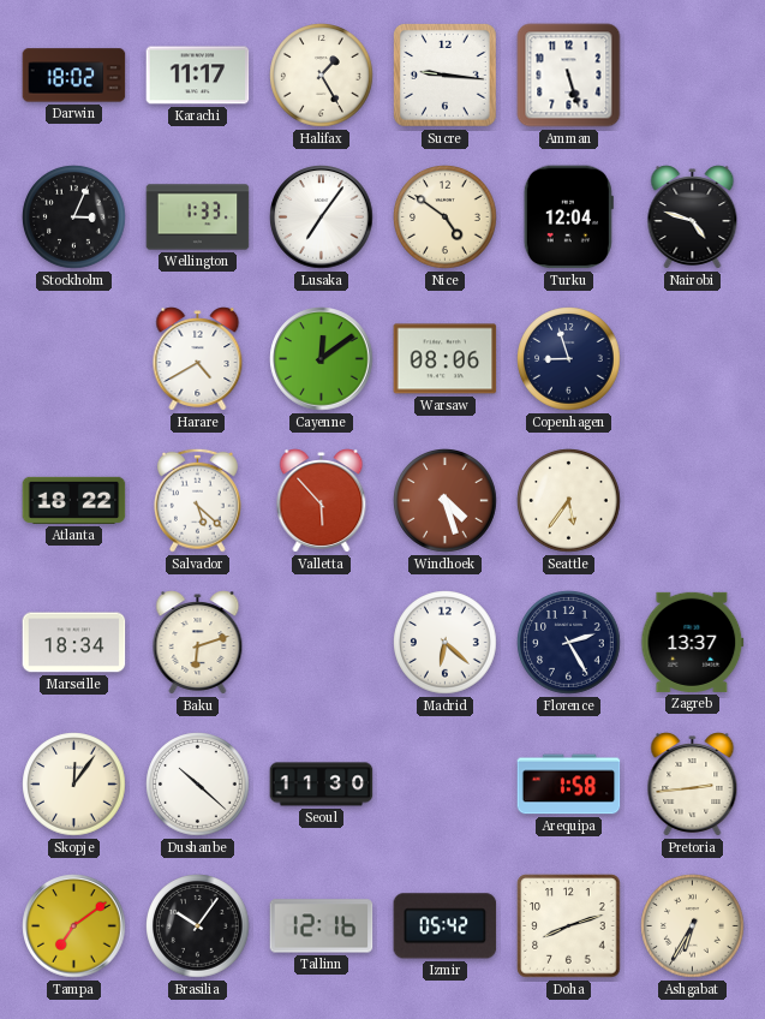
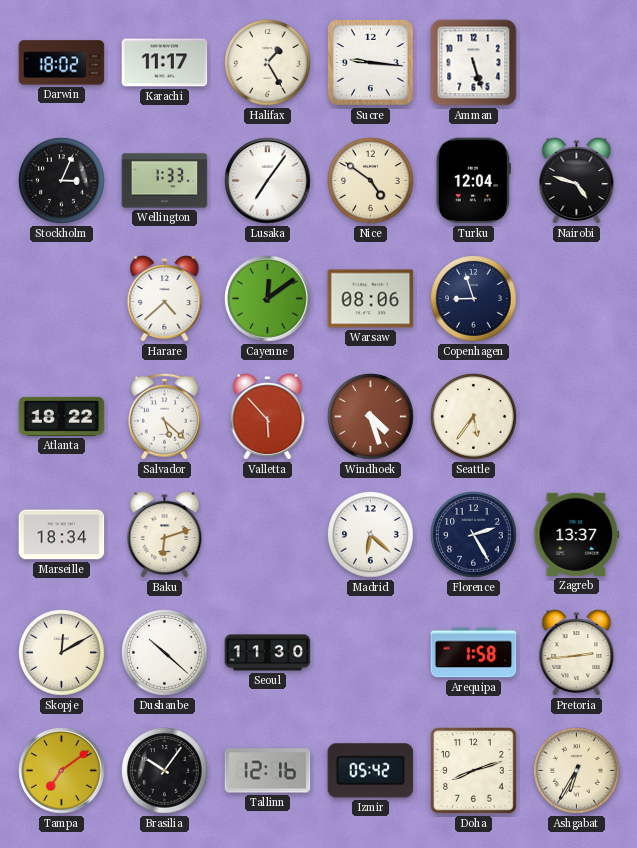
Harare: 4:40 -> 4:38 (165, 299)
Skopje: 12:06 -> 12:10 (62, 653)
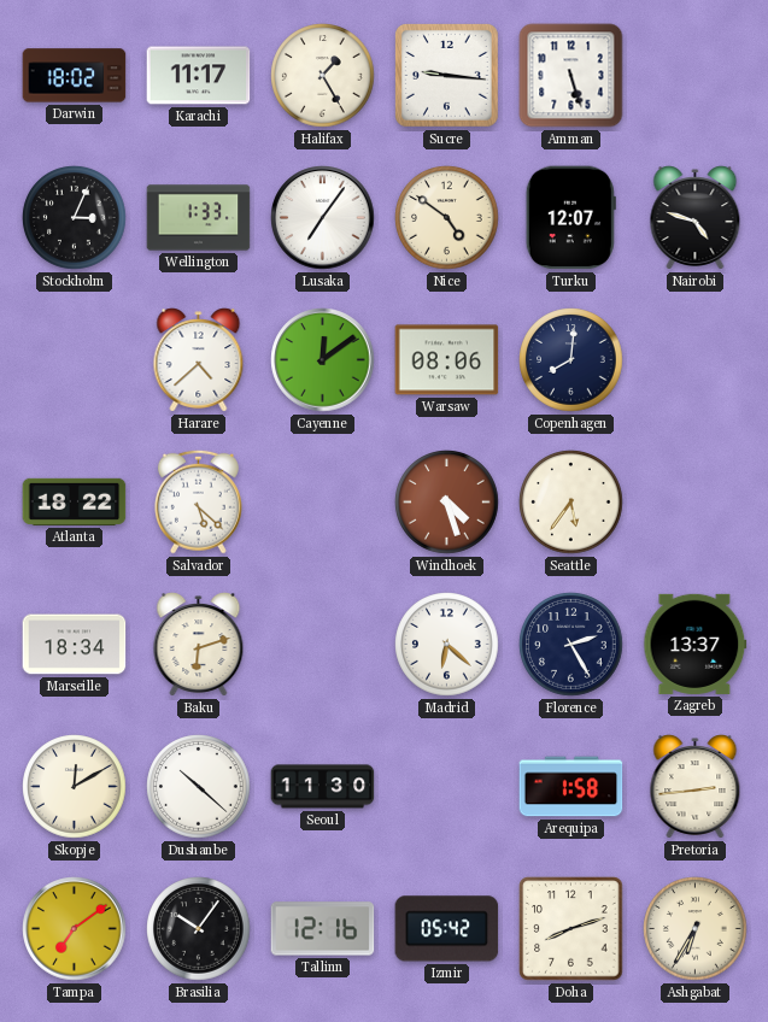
Turku: 12:04 -> 12:07 (570, 218)
Copenhagen: 8:57 -> 8:01 (571, 360)
Valletta: 5:53 -> none (268, 417)
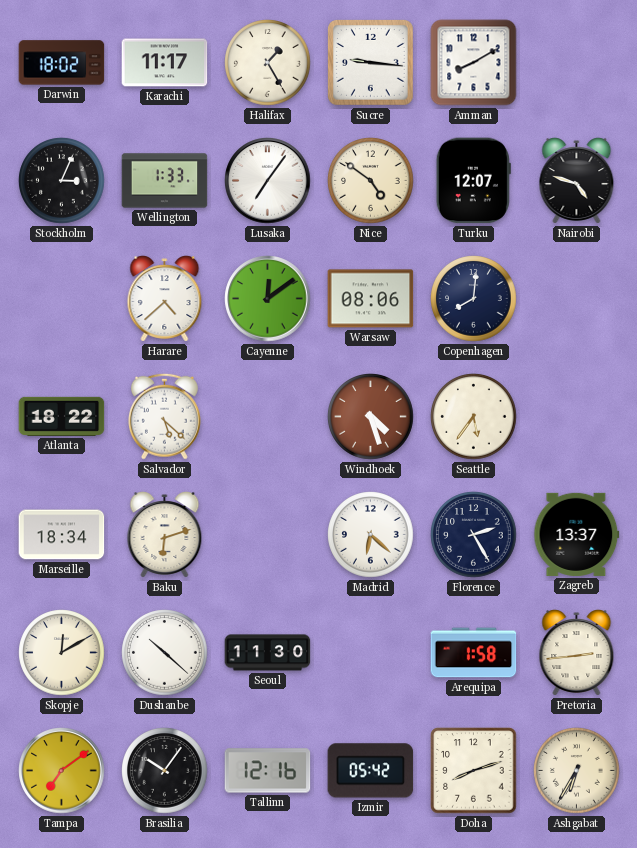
Amman: 5:27 -> 8:10 (474, 63)
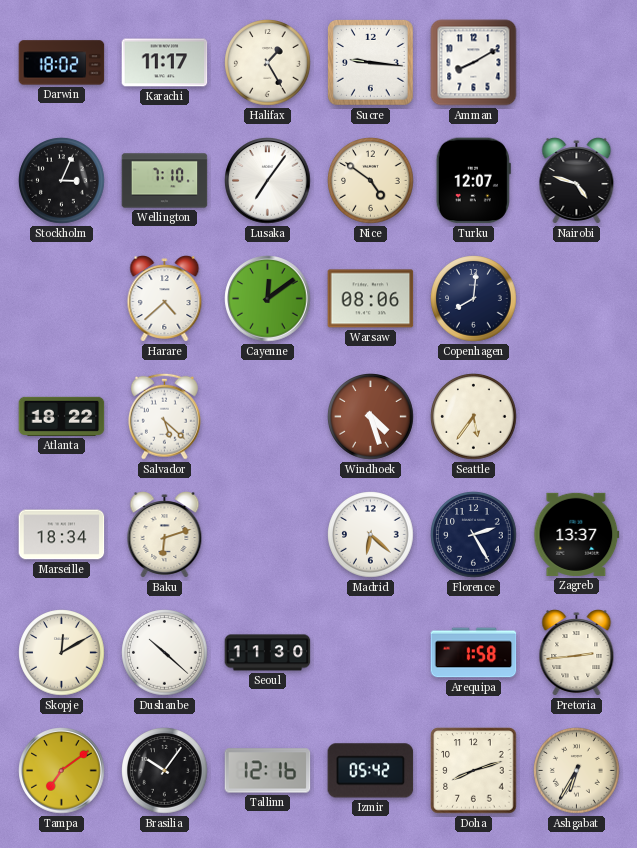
Wellington: 1:33 -> 7:10 (165, 181)
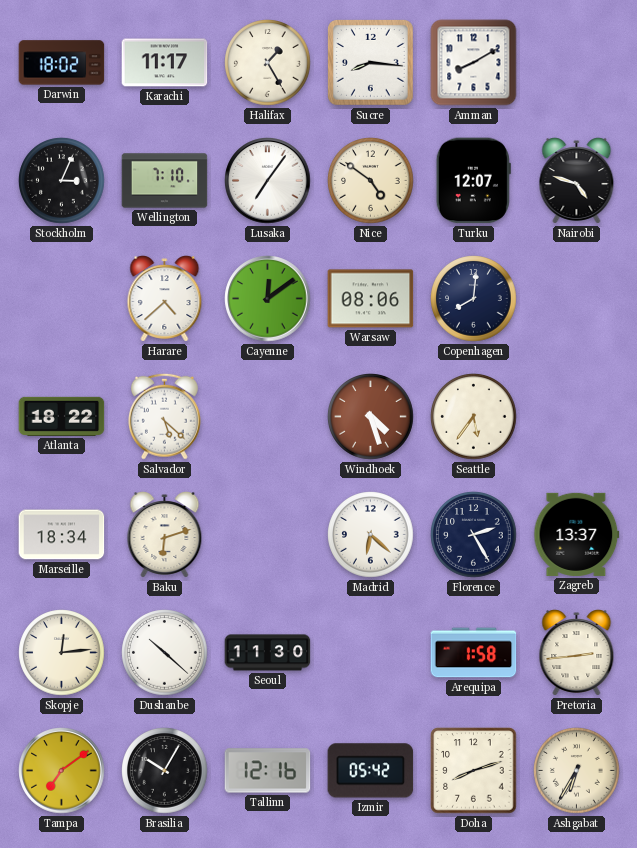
Sucre: 9:16 -> 8:16 (371, 63)
Skopje: 12:10 -> 12:14 (62, 653)
Brasilia: 10:06 -> 10:05 (165, 771)
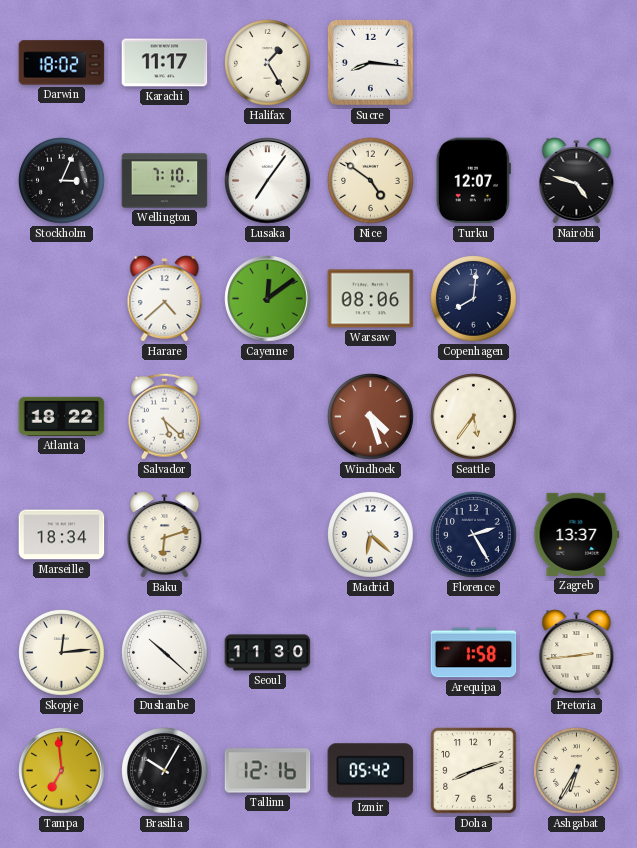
Amman: 8:10 -> none (474, 63)
Tampa: 7:09 -> 6:59 (62, 771)
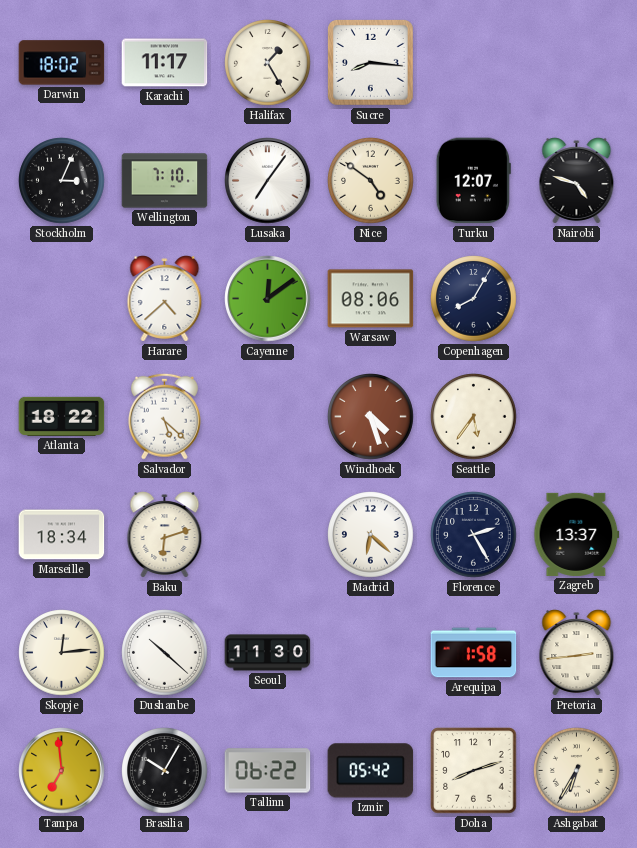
Copenhagen: 8:01 -> 8:05 (474, 299)
Tallinn: 12:16 -> 06:22 (268, 771)
